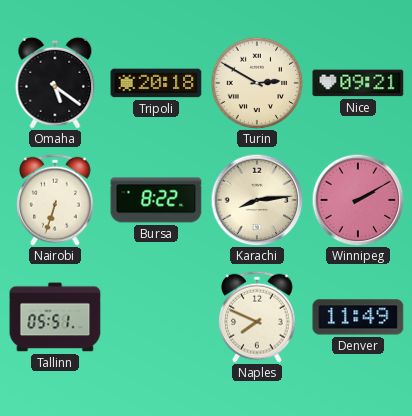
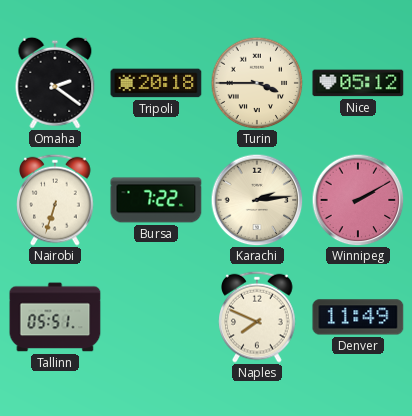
Omaha: 5:21 -> 2:21 (55, 83)
Turin: 2:50 -> 3:45 (257, 83)
Nice: 09:21 -> 05:12 (358, 83)
Bursa: 8:22 -> 7:22 (156, 200)
Karachi: 8:14 -> 2:14 (257, 200)
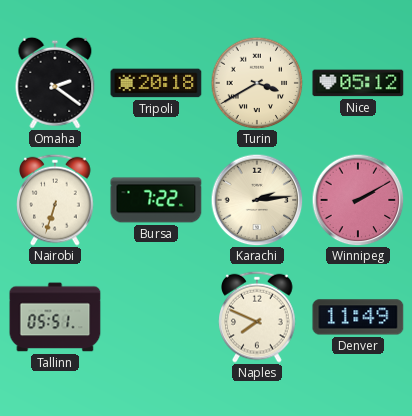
Turin: 3:45 -> 3:40 (257, 83)
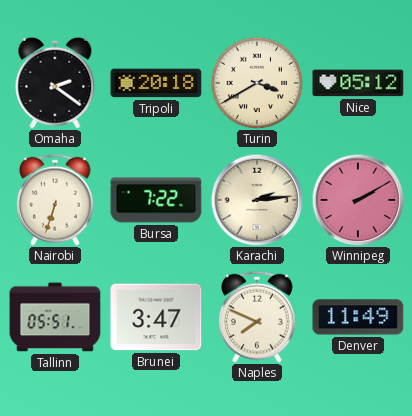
Brunei: none -> 3:47 (156, 317)
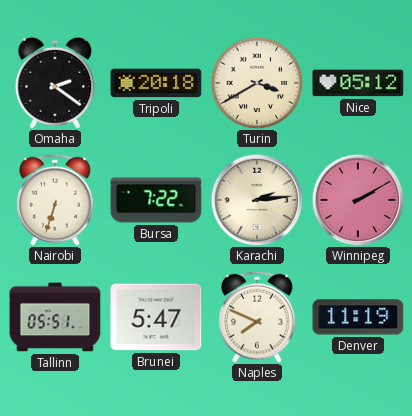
Brunei: 3:47 -> 5:47 (156, 317)
Denver: 11:49 -> 11:19 (358, 317)
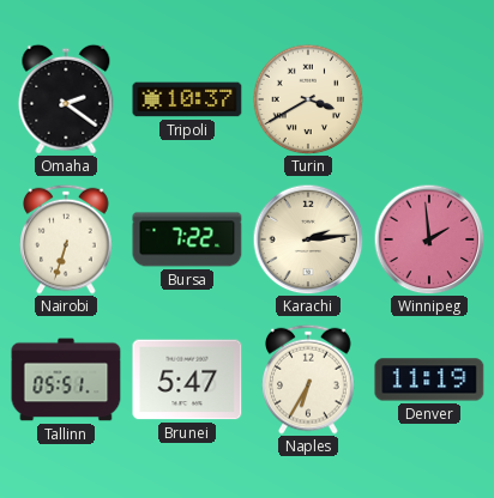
Tripoli: 20:18 -> 10:37 (187, 99)
Nice: 05:12 -> none (358, 83)
Winnipeg: 2:10 -> 1:59 (429, 239)
Naples: 7:49 -> 6:35 (308, 379)
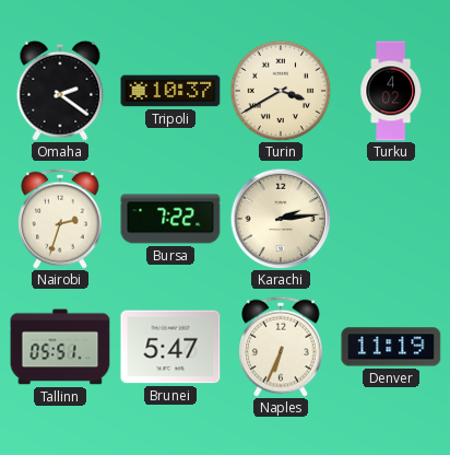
Turku: none -> 4:02 (390, 91)
Nairobi: 6:33 -> 2:33 (60, 219)
Winnipeg: 1:59 -> none (429, 239)
Naples: 6:35 -> 6:34 (281, 347)
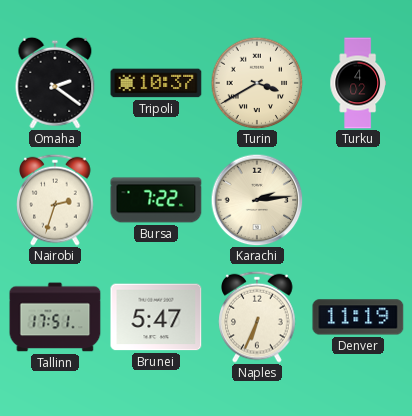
Tallinn: 05:51 -> 17:51 (55, 317)
